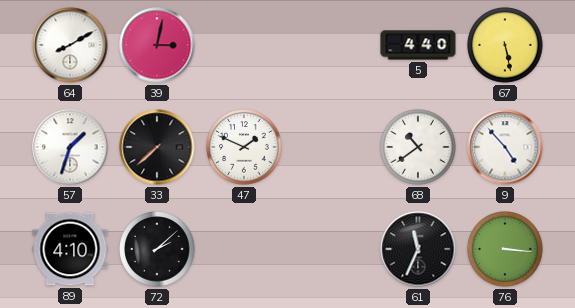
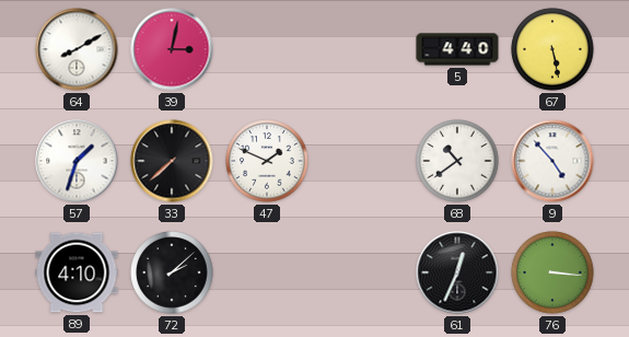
61: 11:34 -> 12:34 (457, 272)
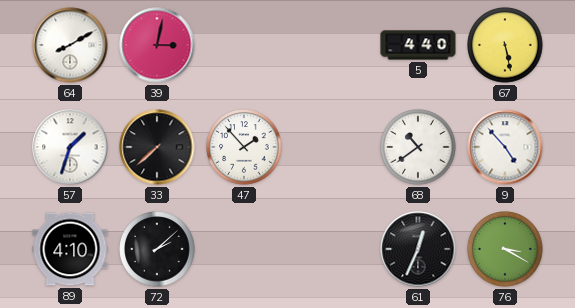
47: 1:49 -> 1:53 (244, 147)
76: 3:16 -> 3:20 (505, 249)
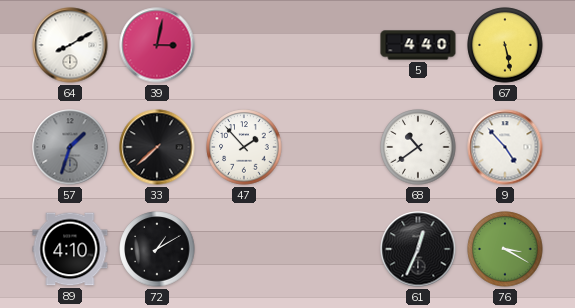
57 dial: white -> grey (70, 147)
72: 2:08 -> 1:10 (157, 249)
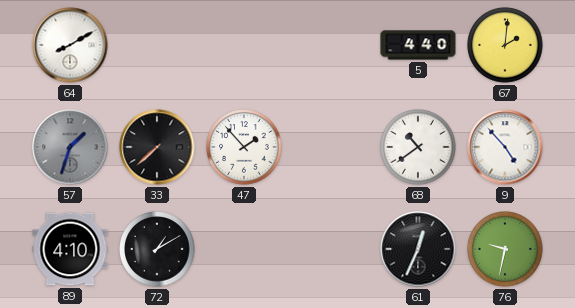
39: 3:02 -> none (157, 45)
67: 5:28 -> 2:01 (505, 45)
76: 3:20 -> 9:32 (505, 249)
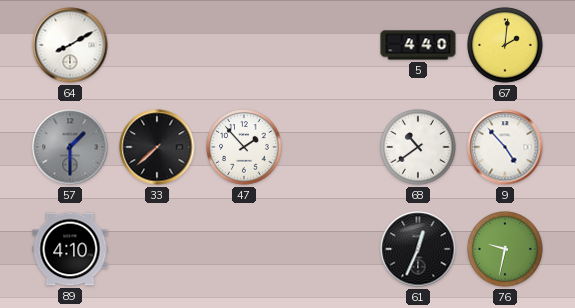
57: 1:33 -> 1:30 (70, 147)
72: 1:10 -> none (157, 249)
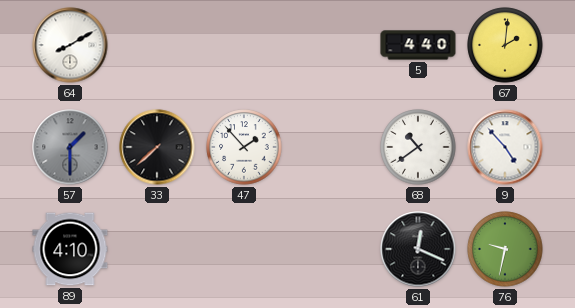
61: 12:34 -> 12:19 (418, 249)
